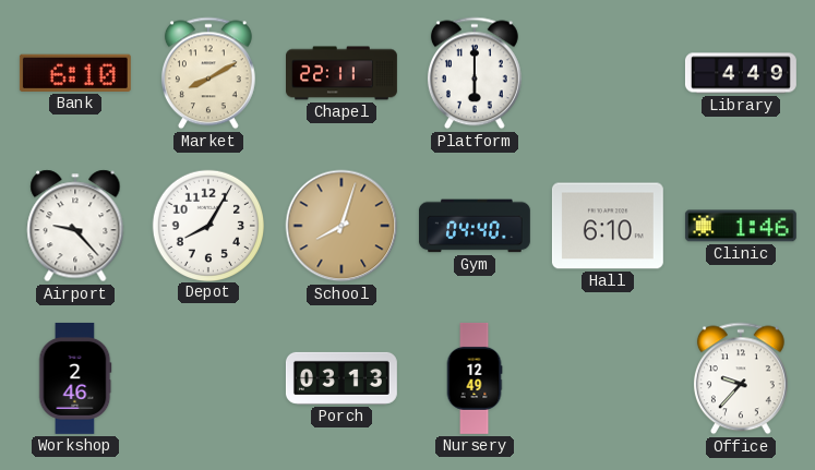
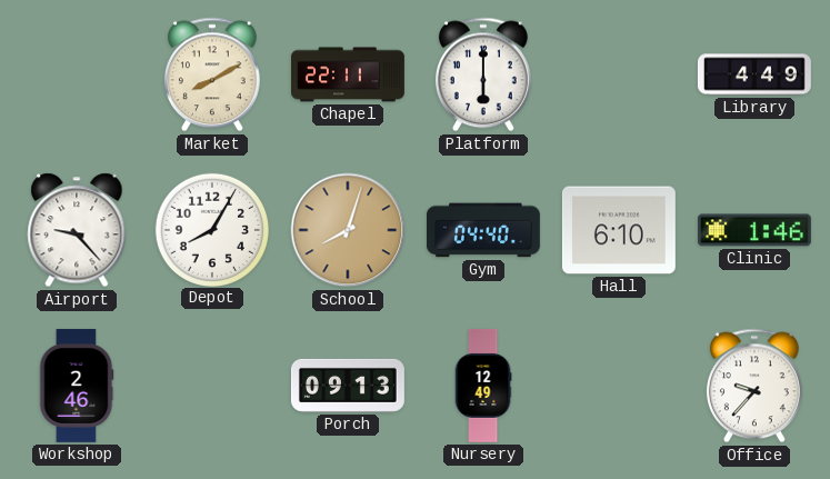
Bank: 6:10 -> none (75, 73)
Porch: 03:13 -> 09:13 (348, 386)
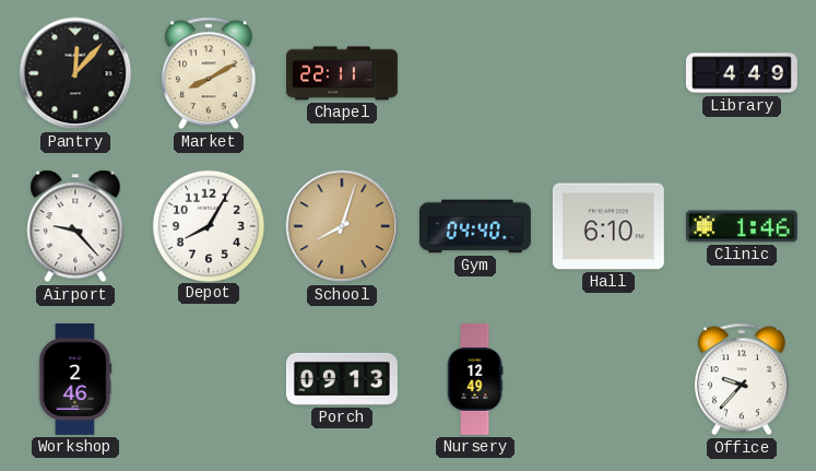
Pantry: none -> 12:07 (75, 73)
Platform: 6:00 -> none (483, 74)
